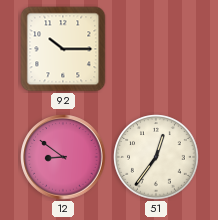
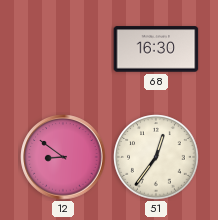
92: 10:15 -> none (63, 49)
68: none -> 16:30 (156, 49)
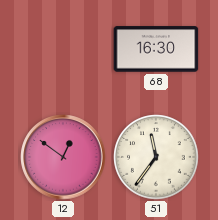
12: 8:51 -> 12:51 (63, 157)
51: 12:36 -> 11:36 (156, 157)
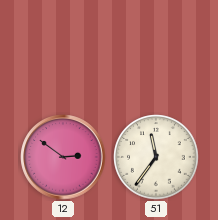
68: 16:30 -> none (156, 49)
12: 12:51 -> 2:51 (63, 157)
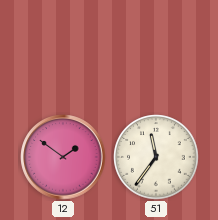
12: 2:51 -> 1:51 (63, 157)
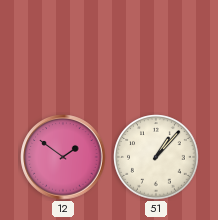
51: 11:36 -> 1:07 (156, 157)
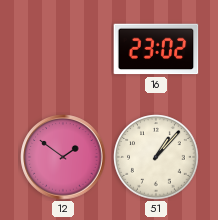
16: none -> 23:02 (156, 49)
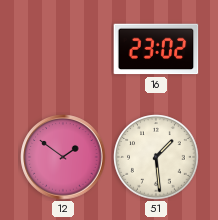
51: 1:07 -> 1:29 (156, 157)
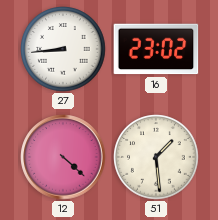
27: none -> 8:44 (63, 49)
12: 1:51 -> 4:22 (63, 157)
